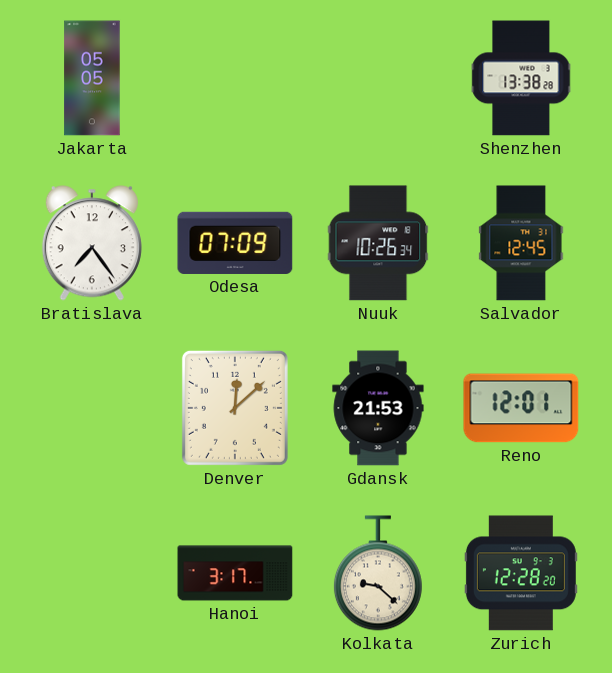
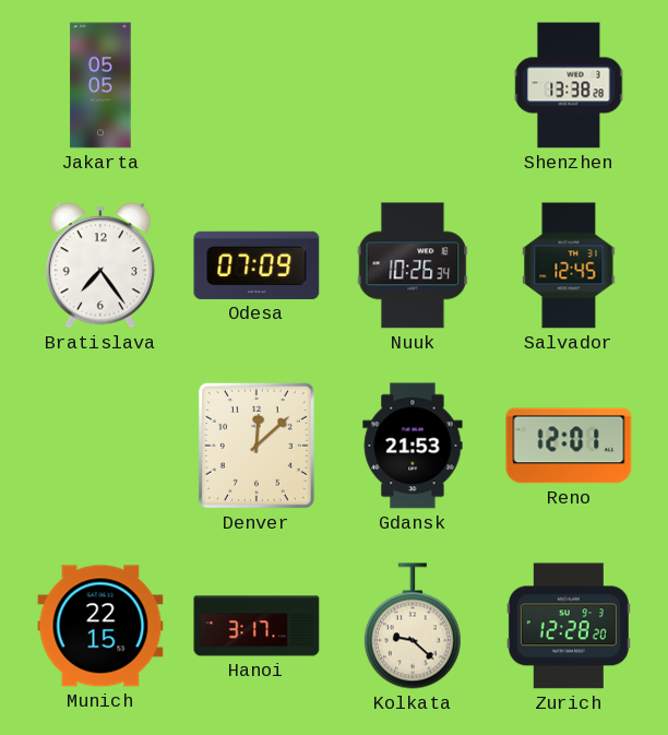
Munich: none -> 22:15 (100, 626)
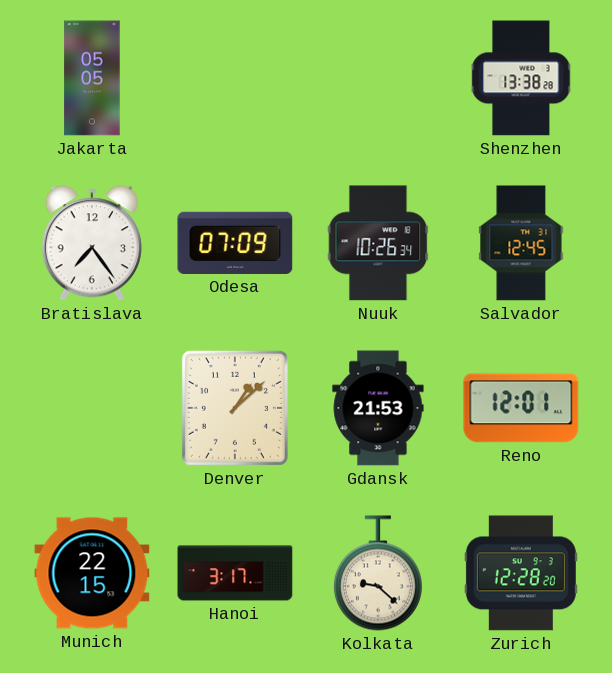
Denver: 12:08 -> 1:08 (235, 408)
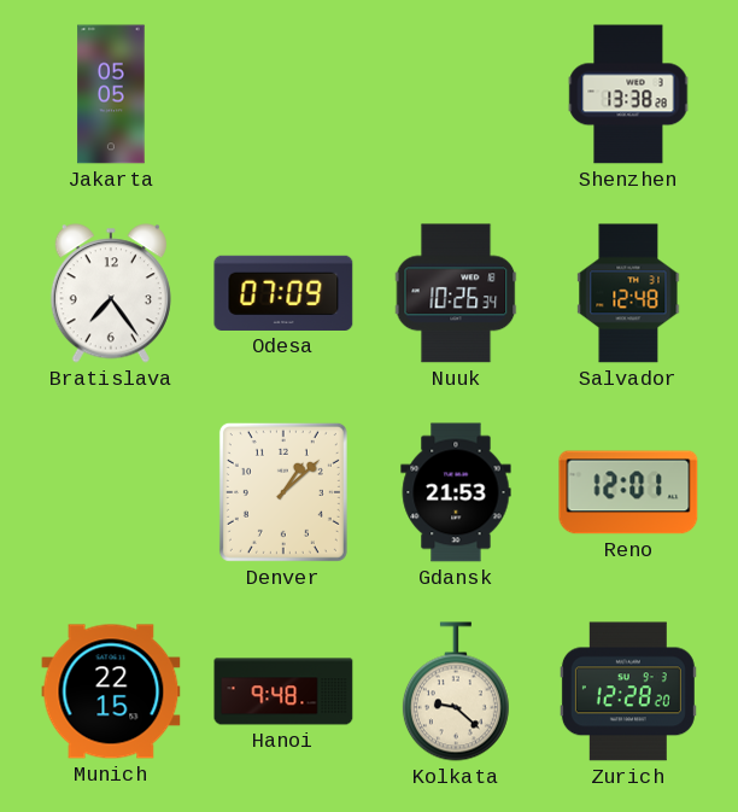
Salvador: 12:45 -> 12:48 (628, 293)
Hanoi: 3:17 -> 9:48 (283, 691)
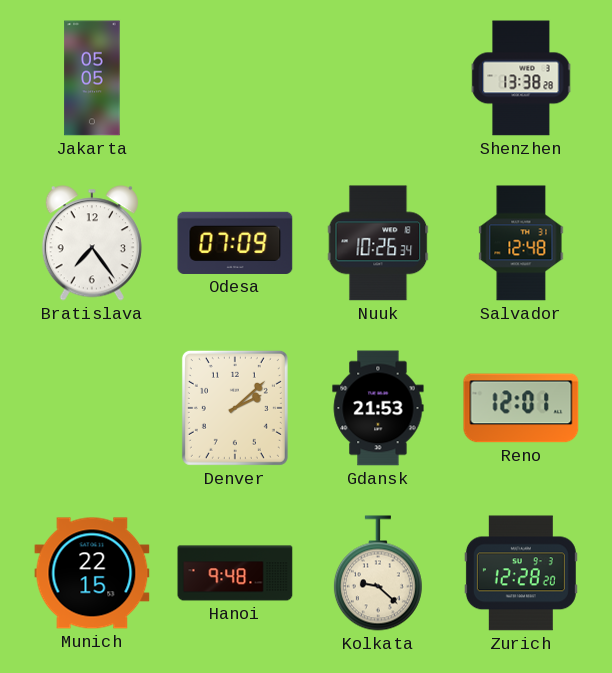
Denver: 1:08 -> 2:08 (235, 408)
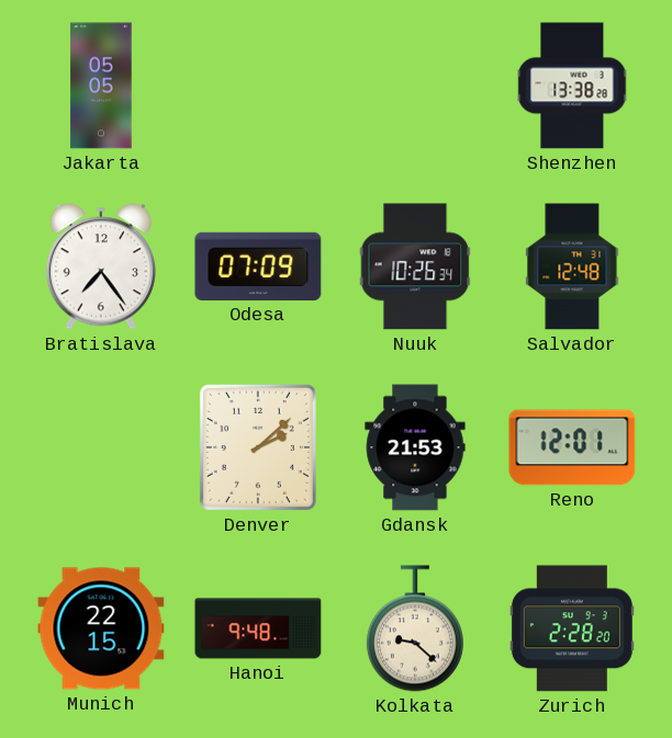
Zurich: 12:28 -> 2:28 (572, 628)
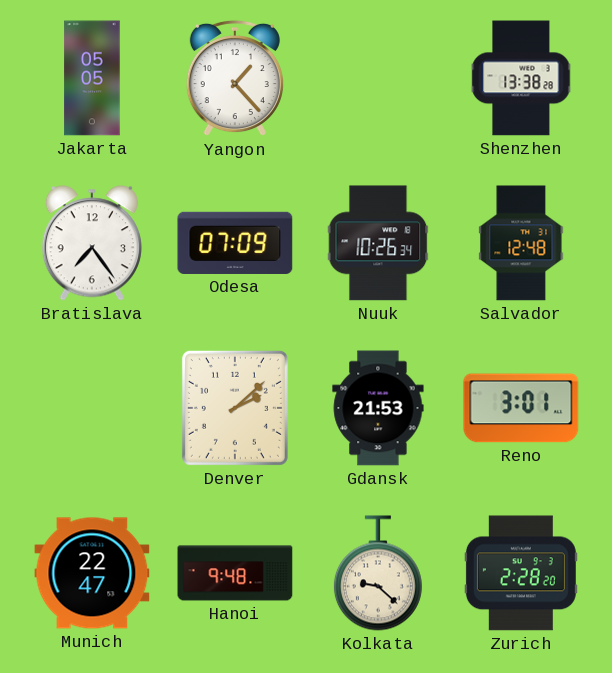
Yangon: none -> 1:23 (235, 78)
Reno: 12:01 -> 3:01 (521, 408)
Munich: 22:15 -> 22:47 (92, 573)
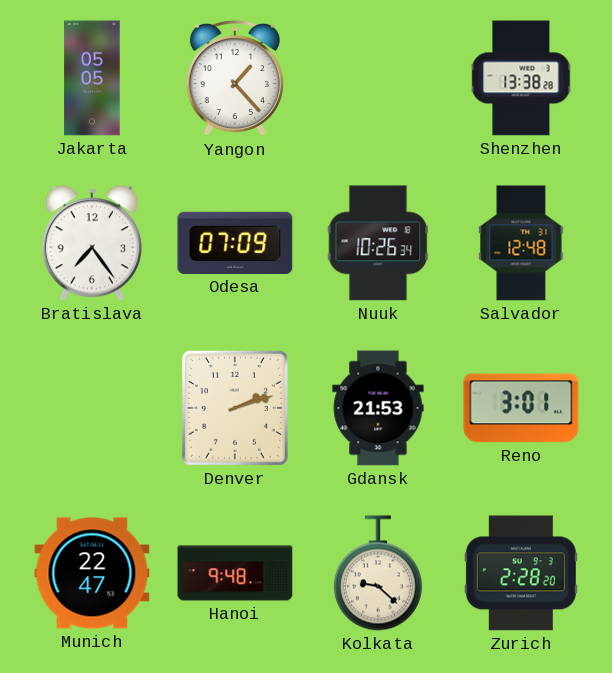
Denver: 2:08 -> 2:12 (235, 408)
